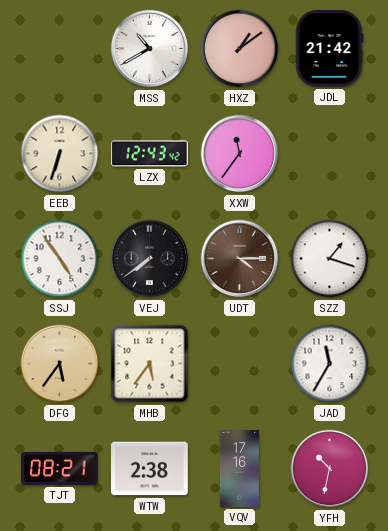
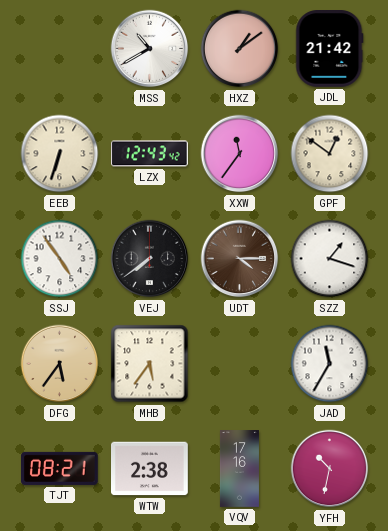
GPF: none -> 12:51 (330, 154)
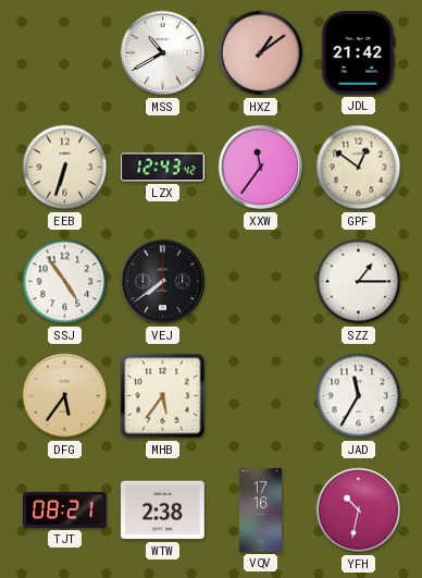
UDT: 4:15 -> none (240, 259)
SZZ: 1:18 -> 1:15 (359, 282)
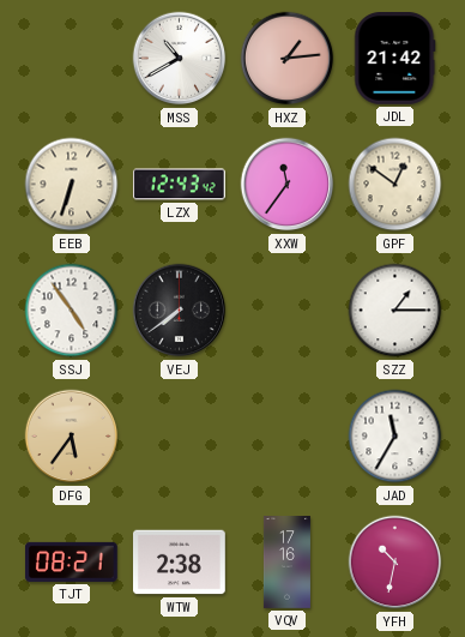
HXZ: 1:09 -> 1:14 (288, 59)
MHB: 5:36 -> none (163, 396)
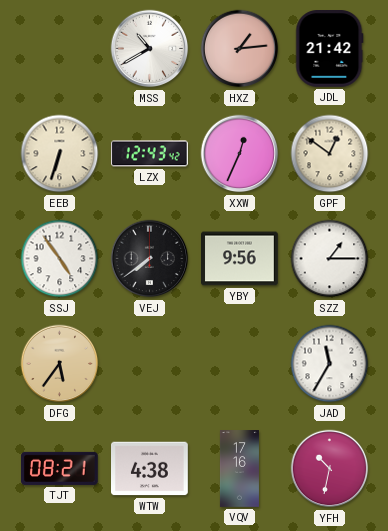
XXW: 11:36 -> 12:34 (240, 154)
YBY: none -> 9:56 (240, 259)
WTW: 2:38 -> 4:38 (150, 469)
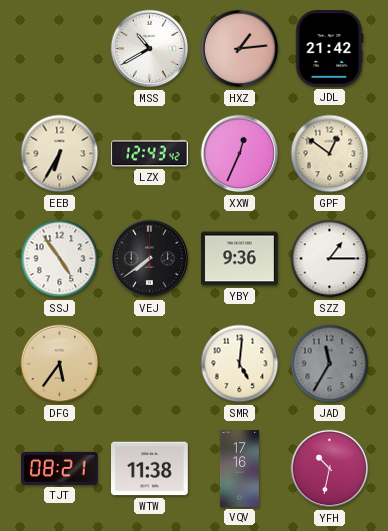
EEB: 6:33 -> 6:35 (60, 154)
YBY: 9:56 -> 9:36 (240, 259)
SMR: none -> 5:01 (240, 364)
JAD dial: white -> grey (330, 364)
WTW: 4:38 -> 11:38 (150, 469)
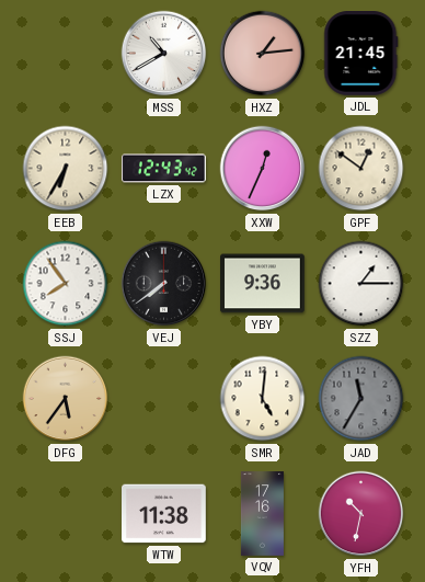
JDL: 21:42 -> 21:45 (361, 54)
SSJ: 4:54 -> 7:54 (66, 284)
TJT: 08:21 -> none (60, 468)
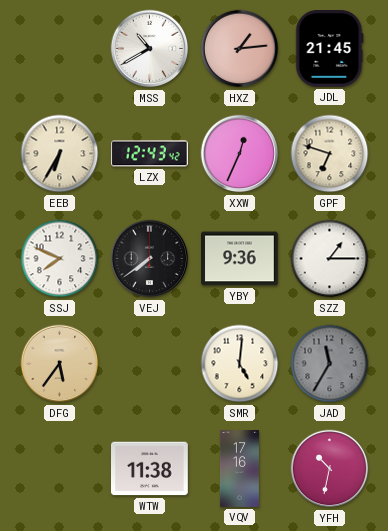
GPF: 12:51 -> 6:48 (330, 154)
SSJ: 7:54 -> 7:49 (60, 259)
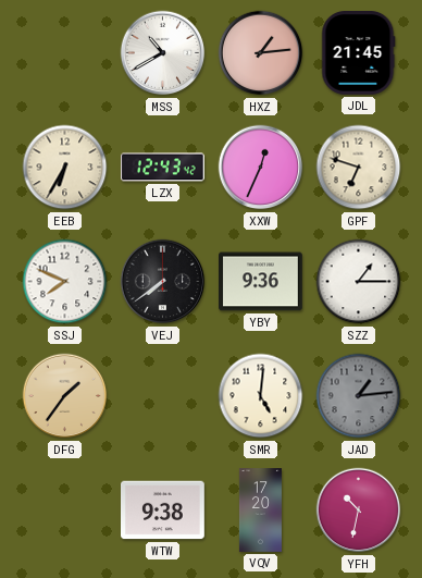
DFG: 5:36 -> 1:36 (65, 396)
JAD: 11:35 -> 1:14 (359, 396)
WTW: 11:38 -> 9:38 (163, 511)
VQV: 17:16 -> 17:20 (260, 511)
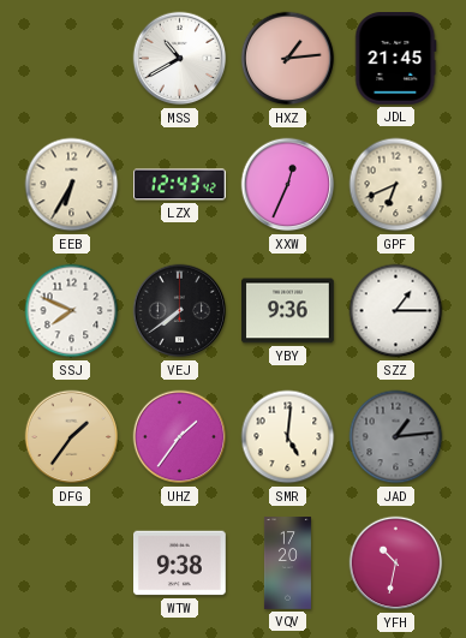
GPF: 6:48 -> 6:41 (396, 185)
UHZ: none -> 1:36 (180, 437)
